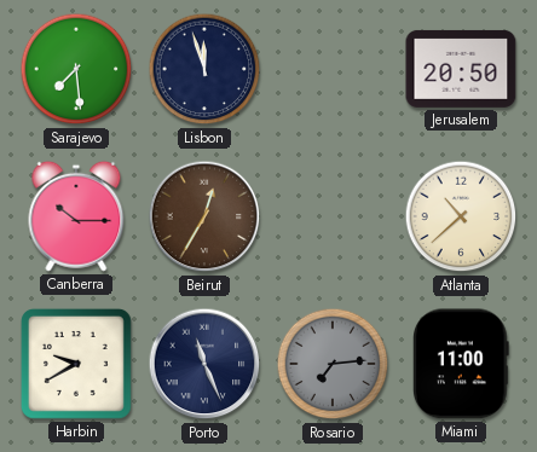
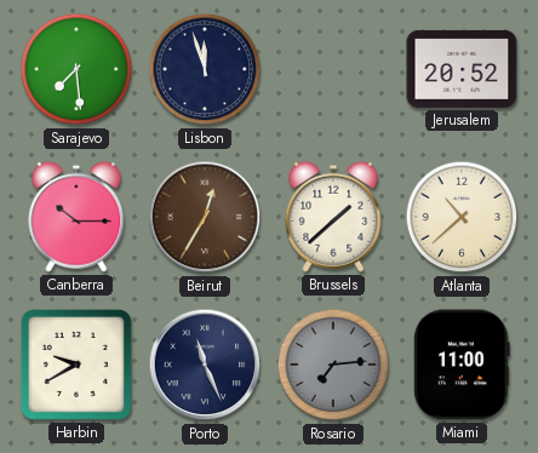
Jerusalem: 20:50 -> 20:52 (462, 69)
Brussels: none -> 1:38 (333, 217)
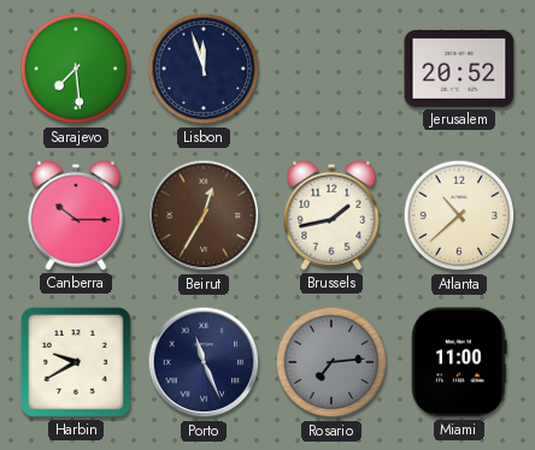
Brussels: 1:38 -> 1:43 (331, 215)
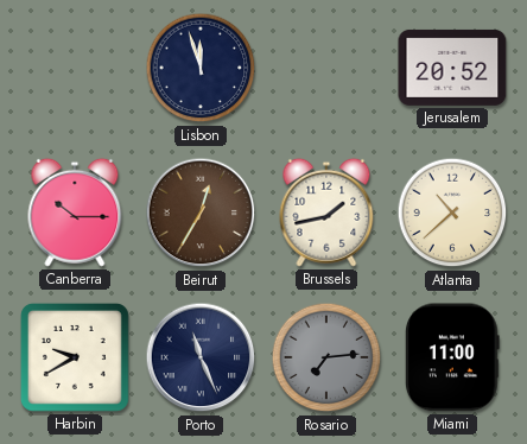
Sarajevo: 7:29 -> none (76, 69)
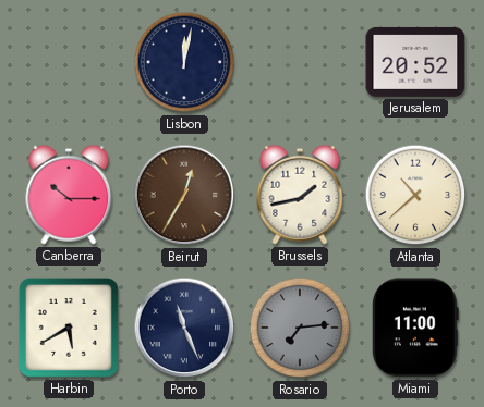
Lisbon: 11:57 -> 12:02 (184, 62)
Harbin: 9:40 -> 5:40 (69, 328)
